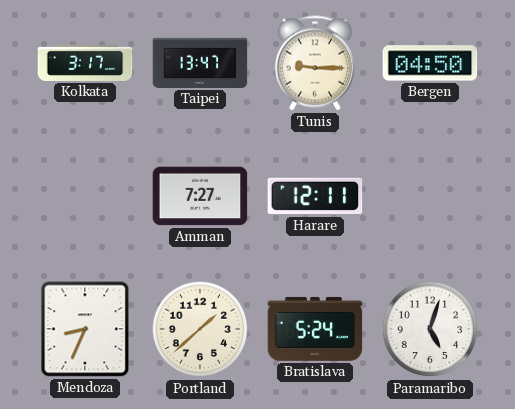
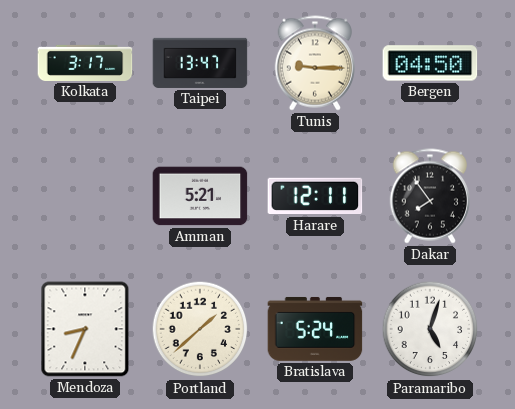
Amman: 7:27 -> 5:21 (200, 196)
Dakar: none -> 7:54 (430, 196)
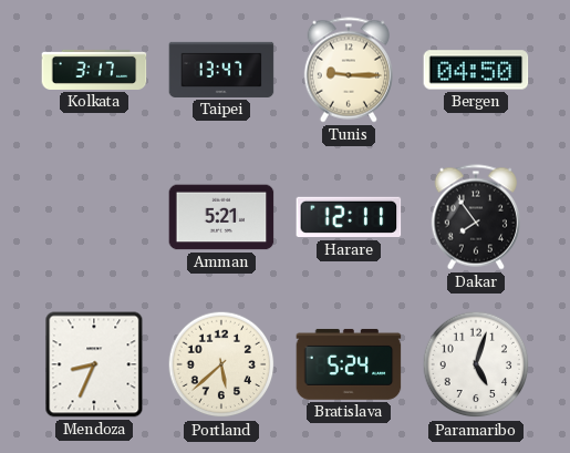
Portland: 1:38 -> 5:38 (221, 364)
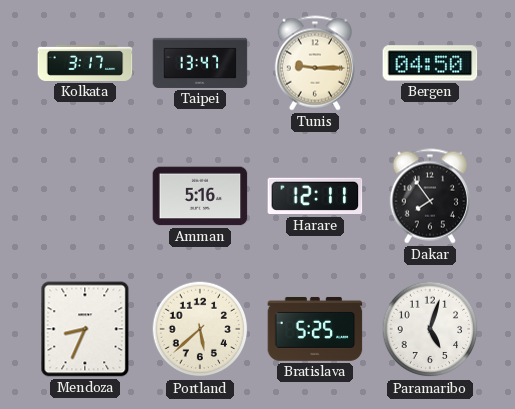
Amman: 5:21 -> 5:16 (200, 196)
Bratislava: 5:24 -> 5:25 (315, 329)
